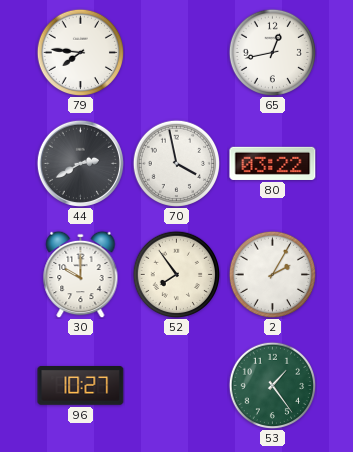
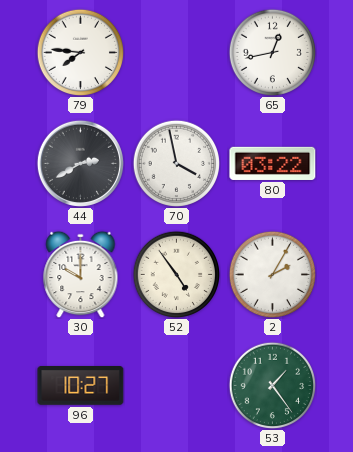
52: 7:54 -> 4:54 (176, 274)
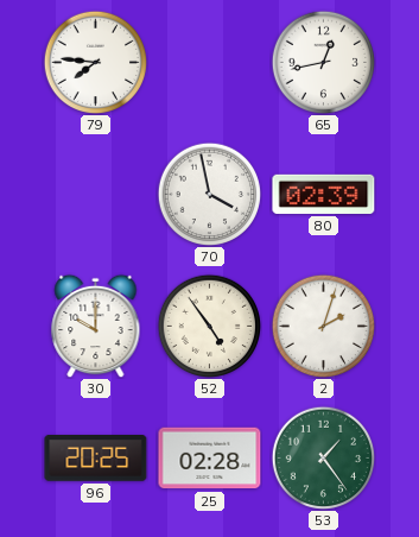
44: 2:40 -> none (80, 163)
80: 03:22 -> 02:39 (324, 194)
2: 2:05 -> 2:03 (323, 326)
96: 10:27 -> 20:25 (96, 459)
25: none -> 02:28 (210, 459)
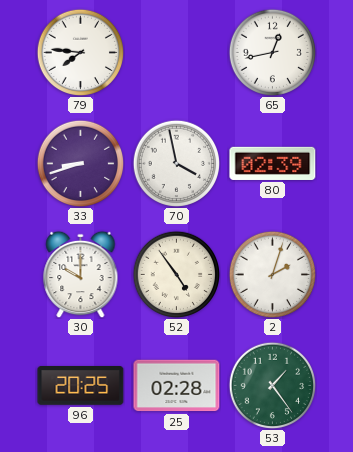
33: none -> 8:42 (80, 163)
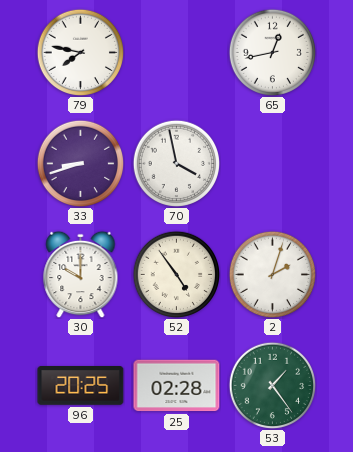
79: 7:46 -> 7:47 (80, 52)
80: 02:39 -> none (273, 163)
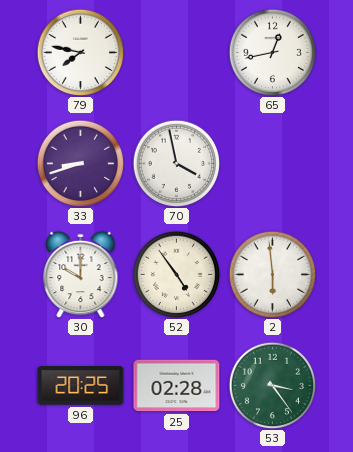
2: 2:03 -> 5:59 (272, 274)
53: 1:24 -> 3:24 (272, 385)
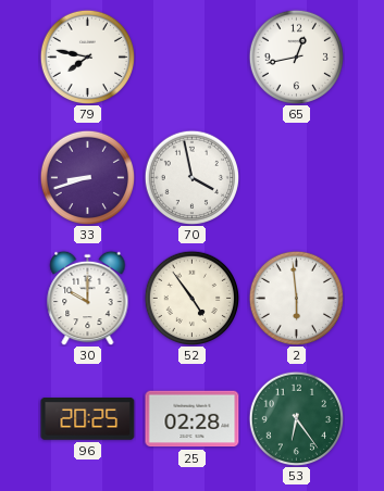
53: 3:24 -> 6:24 (296, 418)
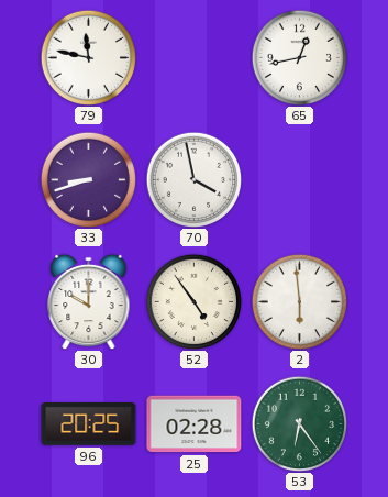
79: 7:47 -> 11:47 (88, 57)
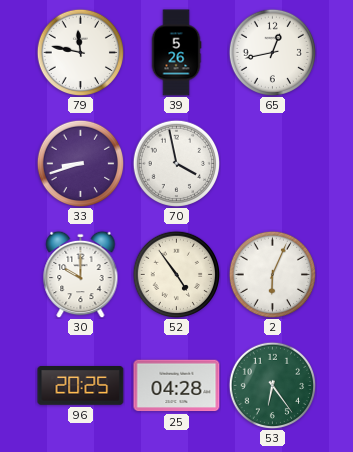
39: none -> 5:26 (176, 53)
2: 5:59 -> 6:04 (272, 274)
25: 02:28 -> 04:28 (177, 386)
